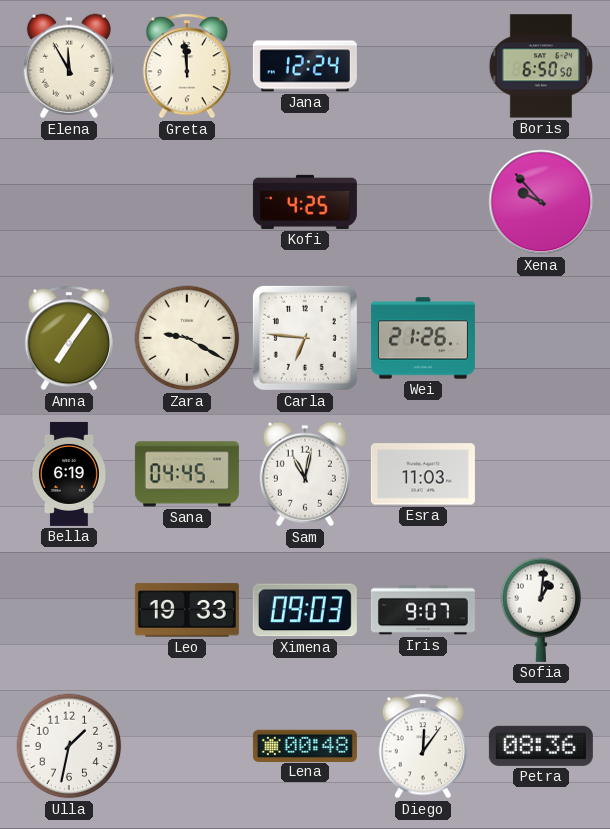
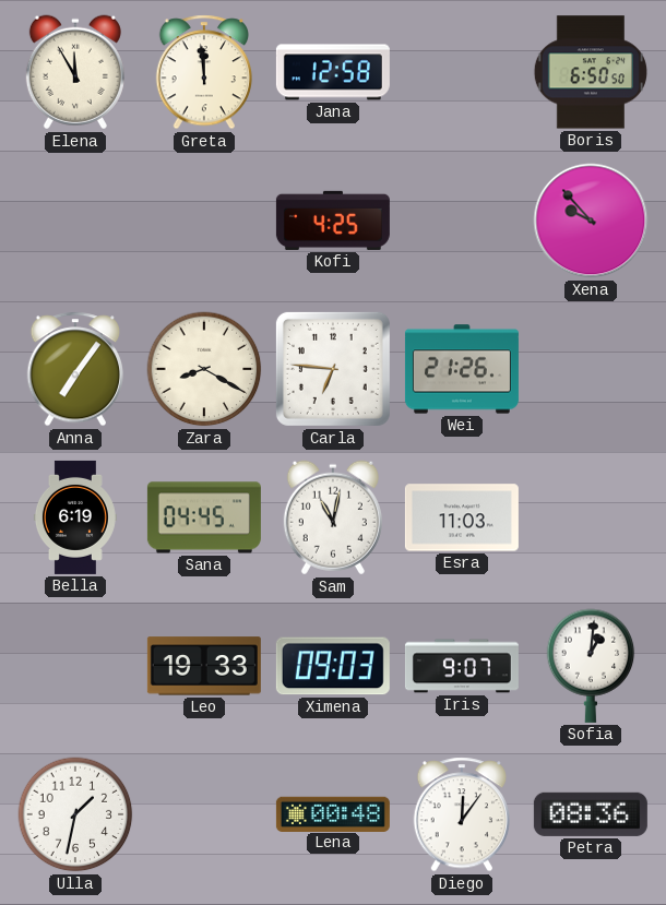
Jana: 12:24 -> 12:58 (333, 72)
Zara: 9:20 -> 8:20 (204, 369)
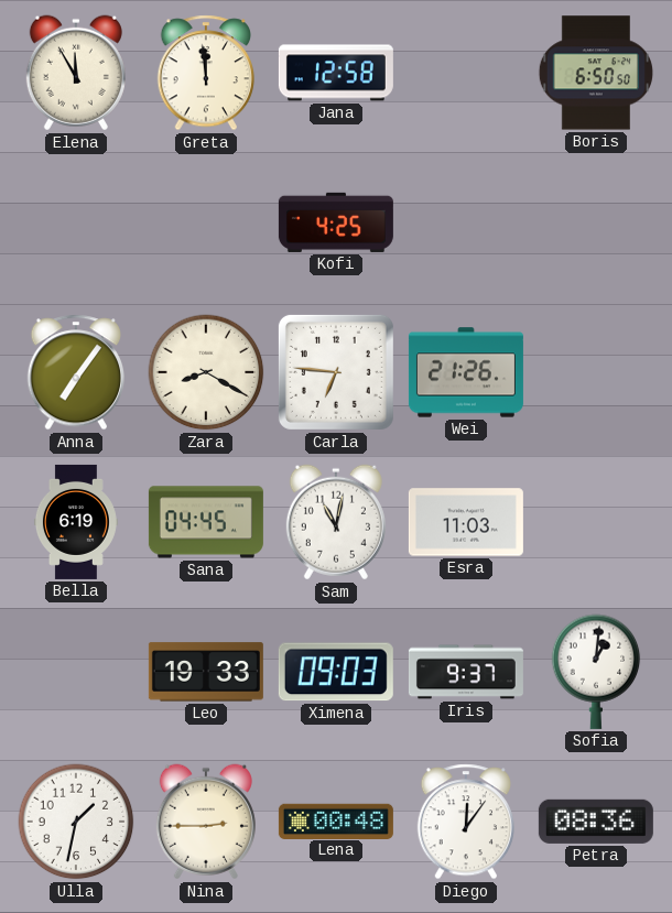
Xena: 9:53 -> none (591, 221)
Iris: 9:07 -> 9:37 (466, 672)
Nina: none -> 2:45 (206, 822)
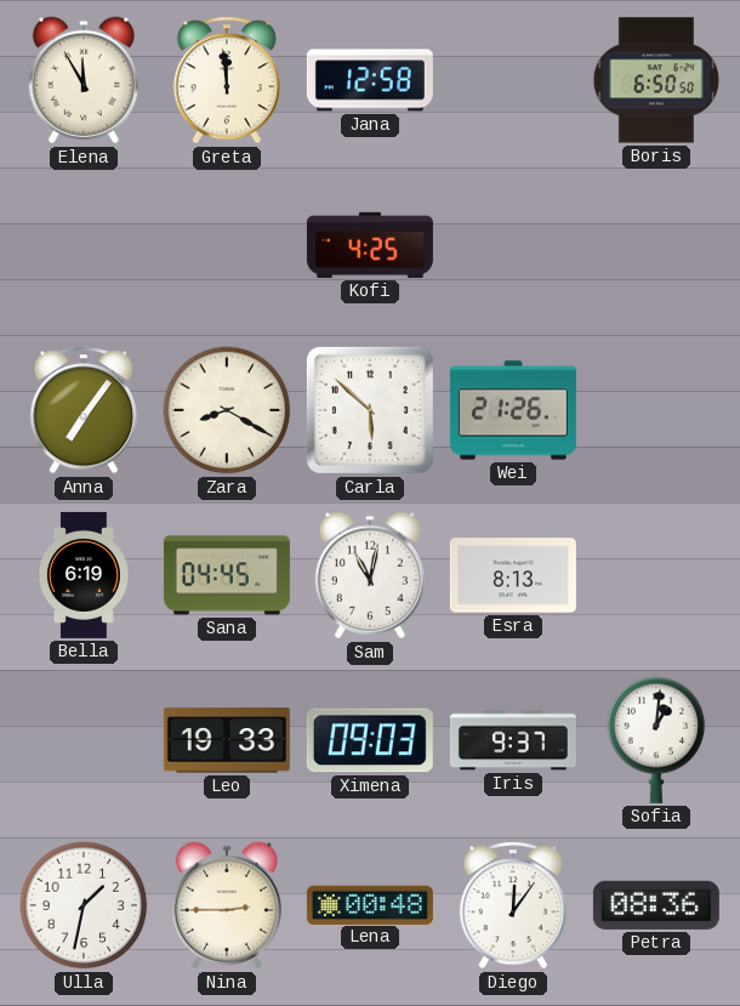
Carla: 6:46 -> 5:52 (370, 410)
Esra: 11:03 -> 8:13 (513, 575)
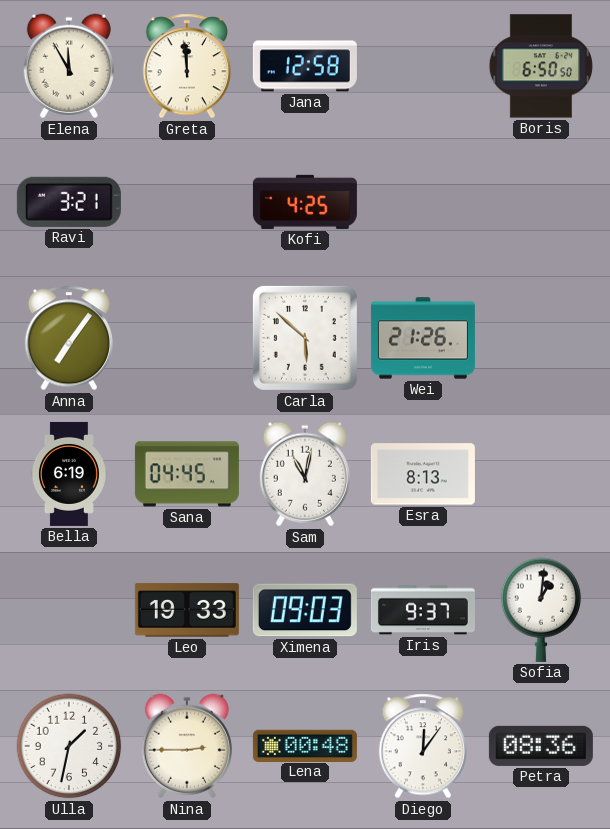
Ravi: none -> 3:21 (69, 202)
Zara: 8:20 -> none (227, 410)
